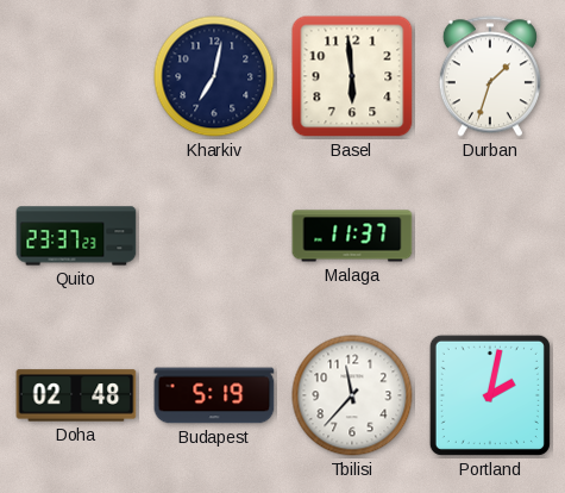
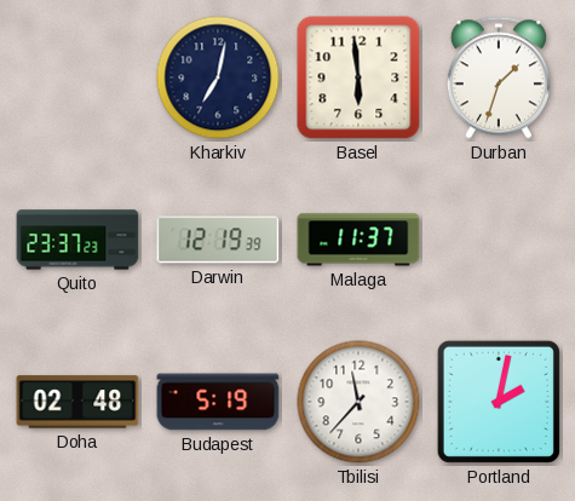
Darwin: none -> 12:19 (218, 240)
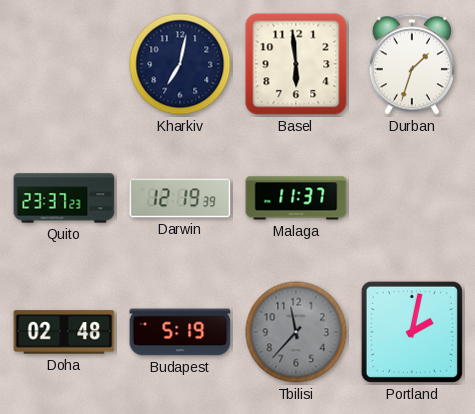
Tbilisi dial: white -> grey (296, 332)
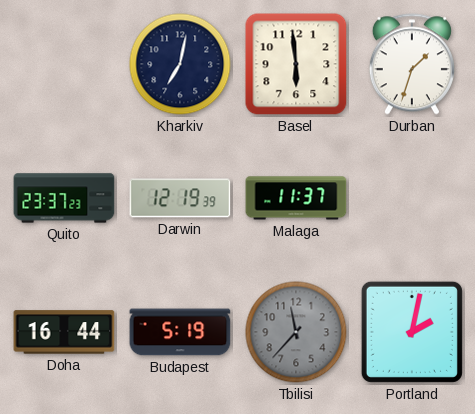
Doha: 02:48 -> 16:44 (64, 332)
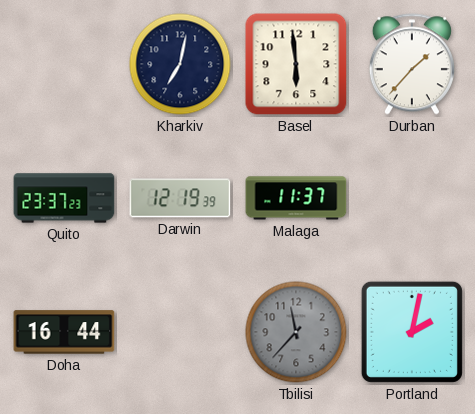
Durban: 1:33 -> 1:37 (412, 64)
Budapest: 5:19 -> none (180, 332)
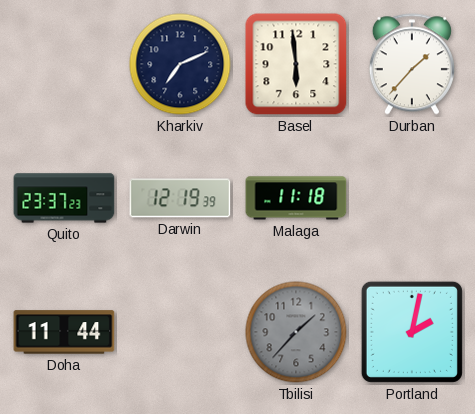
Kharkiv: 7:02 -> 7:11 (180, 64)
Malaga: 11:37 -> 11:18 (296, 198)
Doha: 16:44 -> 11:44 (64, 332)
Tbilisi: 11:37 -> 1:37 (296, 332)
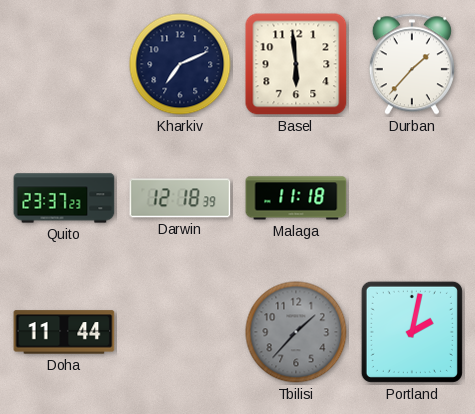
Darwin: 12:19 -> 12:18 (180, 198)
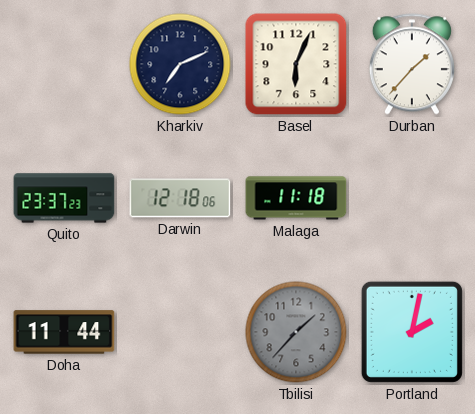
Basel: 5:59 -> 6:04 (296, 64)
Darwin: 12:18:39 -> 12:18:06 (180, 198)
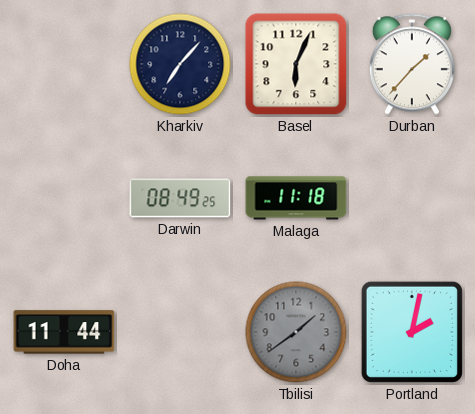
Kharkiv: 7:11 -> 7:07 (180, 64)
Quito: 23:37 -> none (64, 198)
Darwin: 12:18 -> 08:49 (180, 198)
Tbilisi: 1:37 -> 1:39 (296, 332)
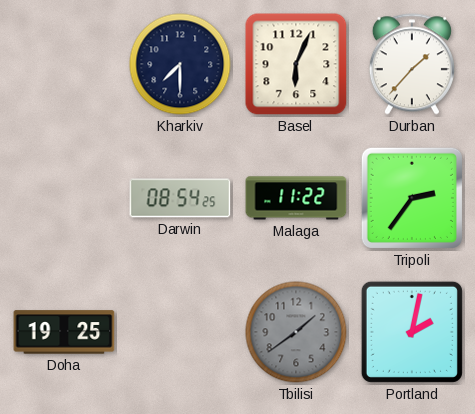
Kharkiv: 7:07 -> 7:30 (180, 64)
Darwin: 08:49 -> 08:54 (180, 198)
Malaga: 11:18 -> 11:22 (296, 198)
Tripoli: none -> 2:36 (412, 198)
Doha: 11:44 -> 19:25 (64, 332)
